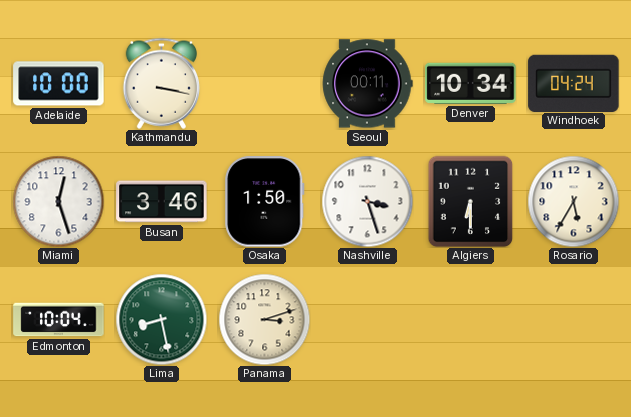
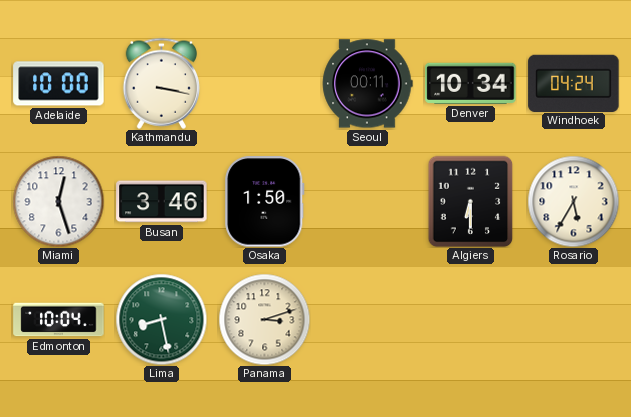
Nashville: 3:27 -> none (367, 201)
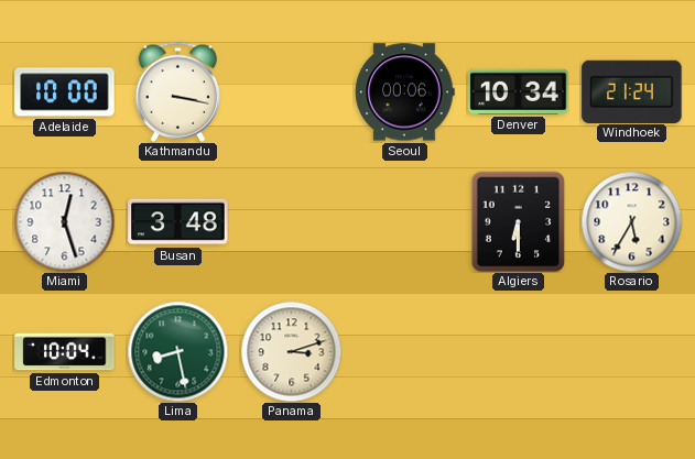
Seoul: 00:11 -> 00:06 (405, 92)
Windhoek: 04:24 -> 21:24 (632, 91)
Busan: 3:46 -> 3:48 (178, 222)
Osaka: 1:50 -> none (265, 202)
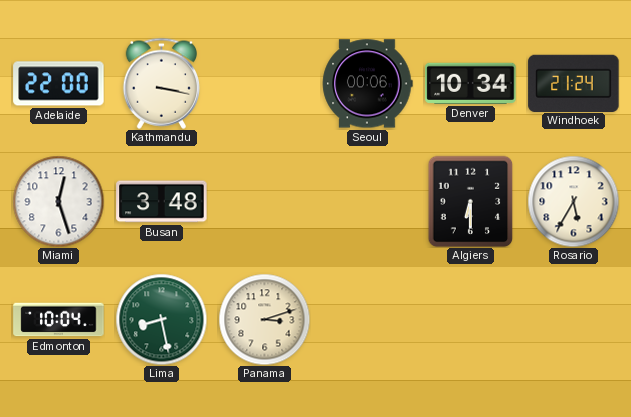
Adelaide: 10:00 -> 22:00 (59, 84)
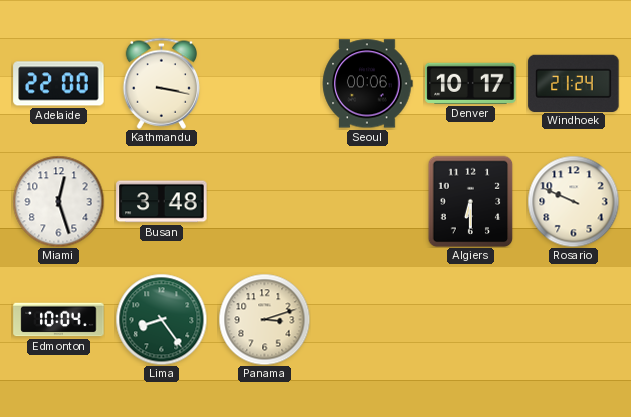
Denver: 10:34 -> 10:17 (471, 83)
Rosario: 5:35 -> 9:49 (573, 201)
Lima: 8:28 -> 8:24 (161, 319)
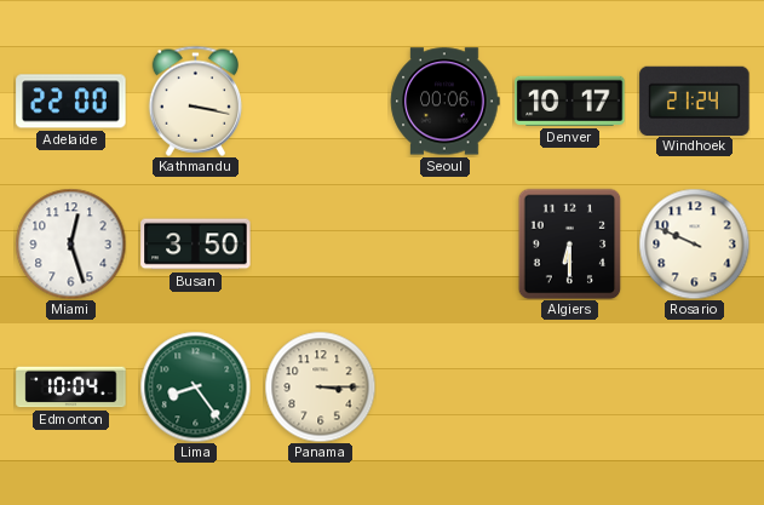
Busan: 3:48 -> 3:50 (196, 245)
Panama: 3:12 -> 3:15 (320, 386)
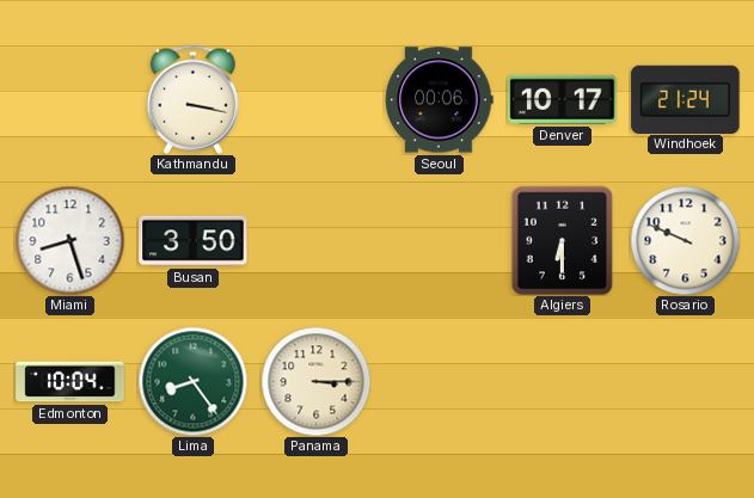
Adelaide: 22:00 -> none (71, 102)
Miami: 12:27 -> 8:27 (69, 240)
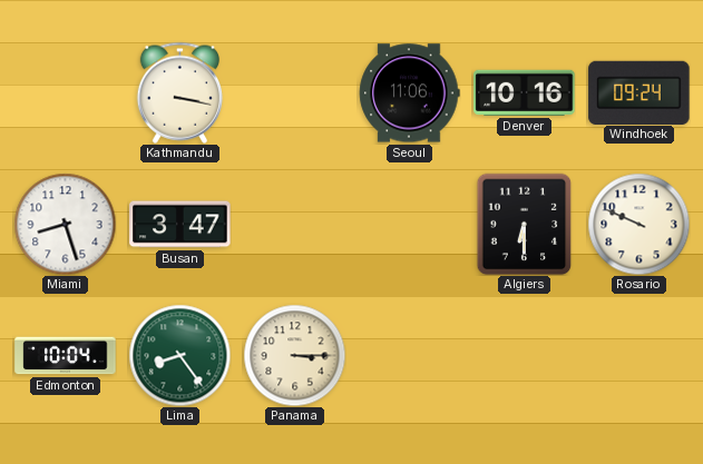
Seoul: 00:06 -> 11:06 (410, 93)
Denver: 10:17 -> 10:16 (525, 92)
Windhoek: 21:24 -> 09:24 (639, 92)
Busan: 3:50 -> 3:47 (180, 225)
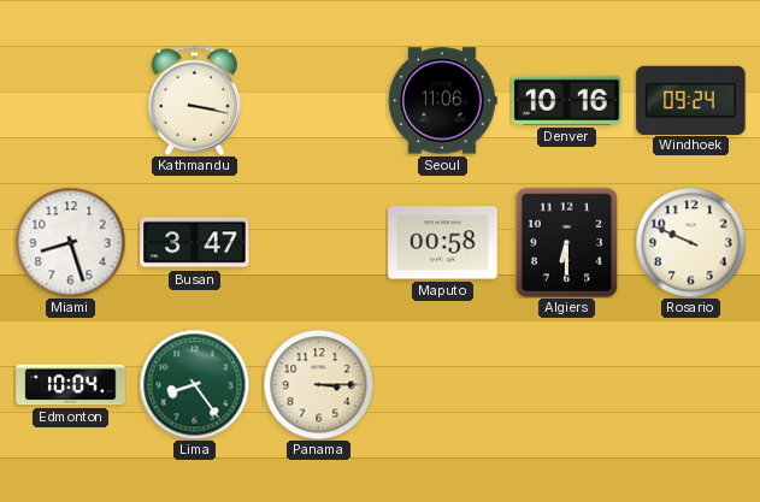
Maputo: none -> 00:58 (443, 243)
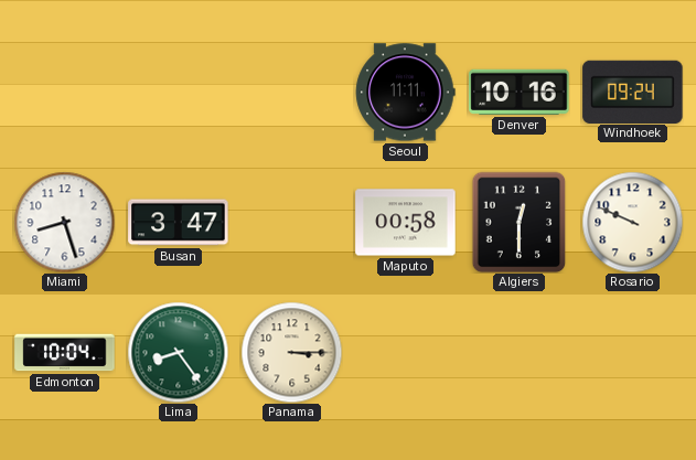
Kathmandu: 3:17 -> none (194, 100)
Seoul: 11:06 -> 11:11 (406, 93)
Algiers: 6:30 -> 12:30 (520, 222)
